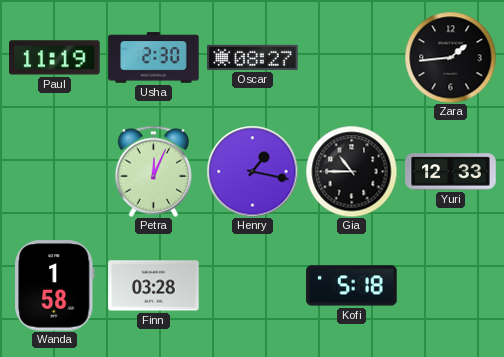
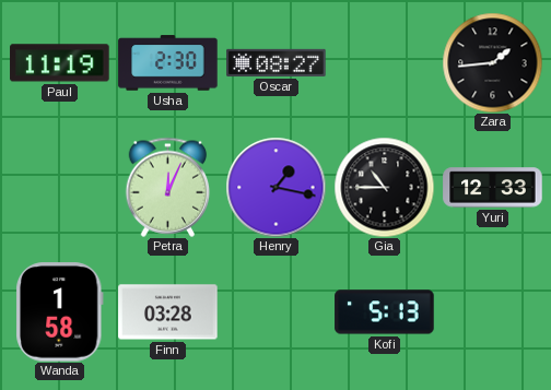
Kofi: 5:18 -> 5:13 (385, 312)
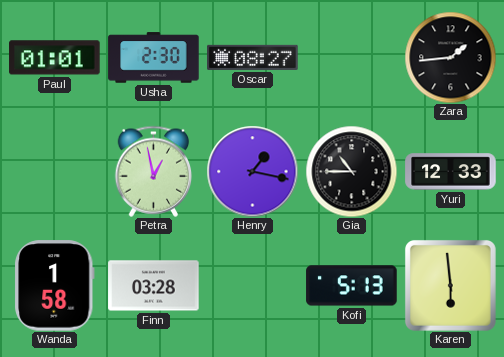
Paul: 11:19 -> 01:01 (55, 58)
Petra: 12:04 -> 12:58 (154, 171)
Karen: none -> 5:59 (450, 285)
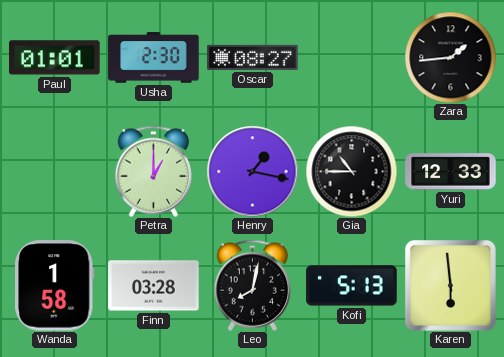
Petra: 12:58 -> 1:00 (154, 171)
Leo: none -> 8:02 (253, 285)
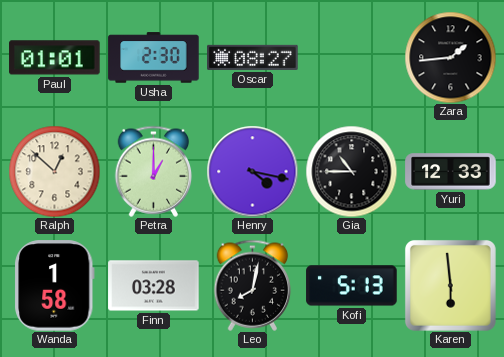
Ralph: none -> 12:52 (54, 171)
Henry: 1:17 -> 4:17 (252, 171)
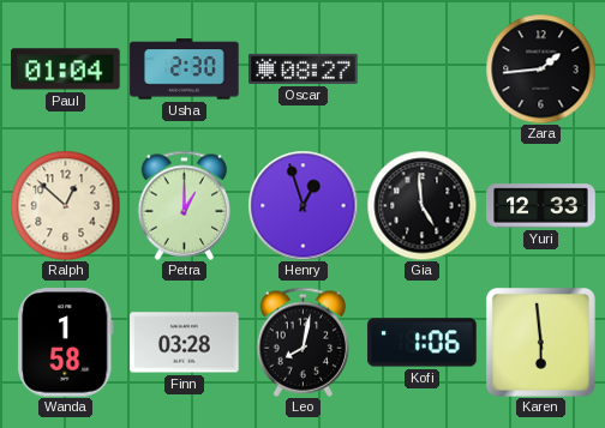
Paul: 01:01 -> 01:04 (66, 70)
Henry: 4:17 -> 12:57 (302, 205)
Gia: 10:45 -> 4:59 (421, 205)
Kofi: 5:13 -> 1:06 (423, 343)
